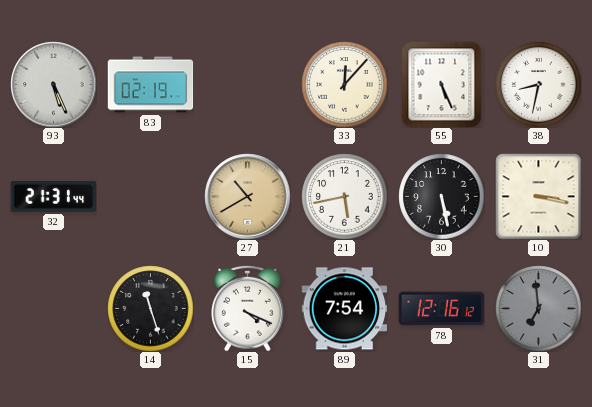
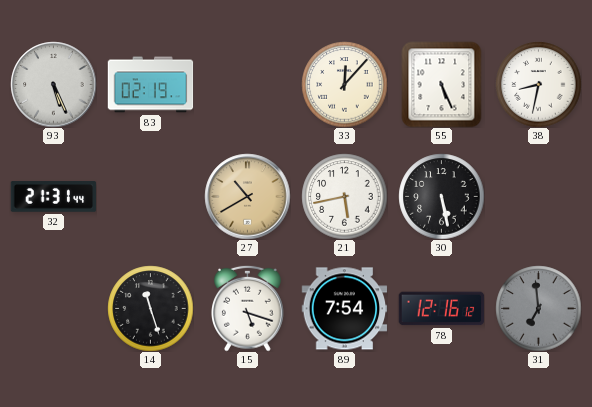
10: 3:17 -> none (538, 196)
15: 4:19 -> 5:18 (248, 308)
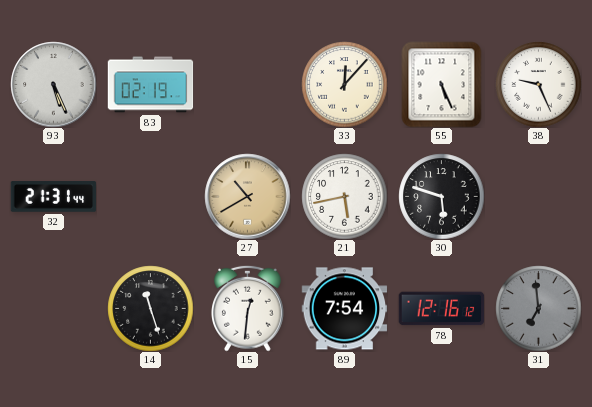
38: 8:32 -> 9:26 (538, 84)
30: 5:28 -> 5:48 (441, 196)
15: 5:18 -> 12:31 (248, 308)
